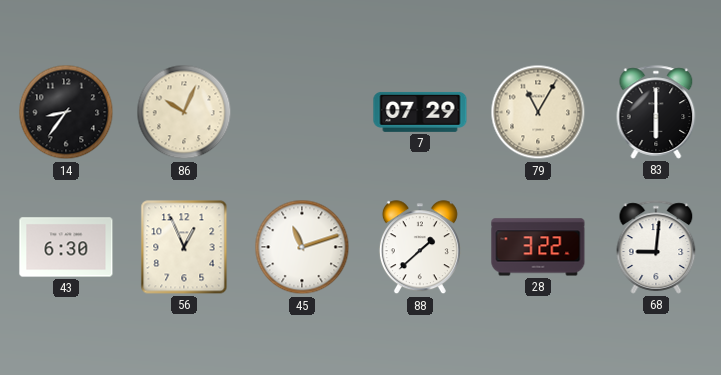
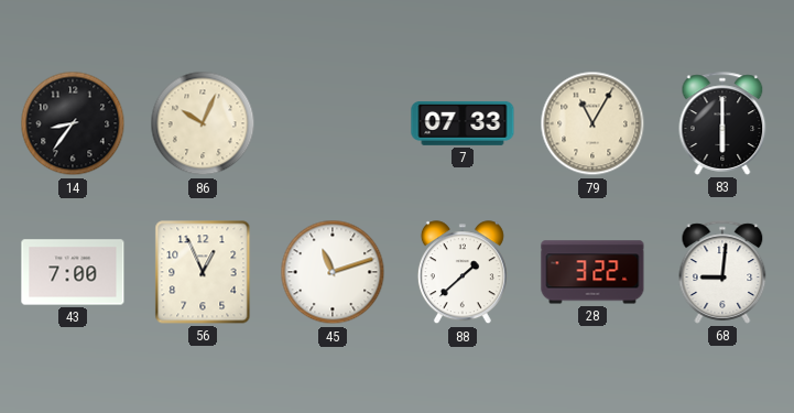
7: 07:29 -> 07:33 (463, 123)
43: 6:30 -> 7:00 (73, 272)
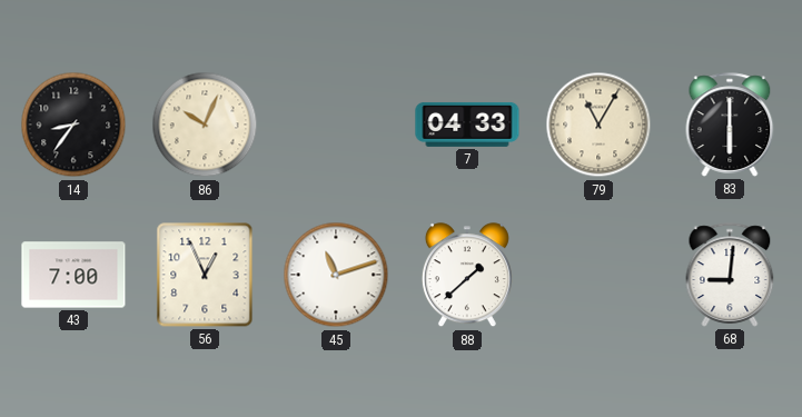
7: 07:33 -> 04:33 (467, 125)
28: 3:22 -> none (592, 272)
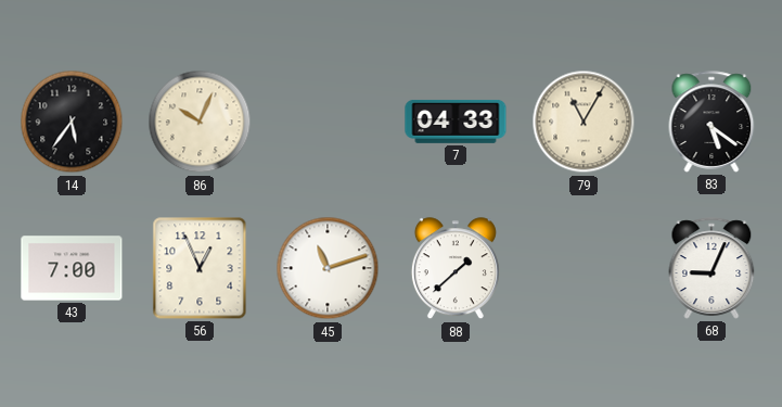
14: 8:36 -> 5:36 (72, 122)
83: 6:00 -> 5:21 (712, 122)
68: 9:01 -> 9:04 (712, 268)
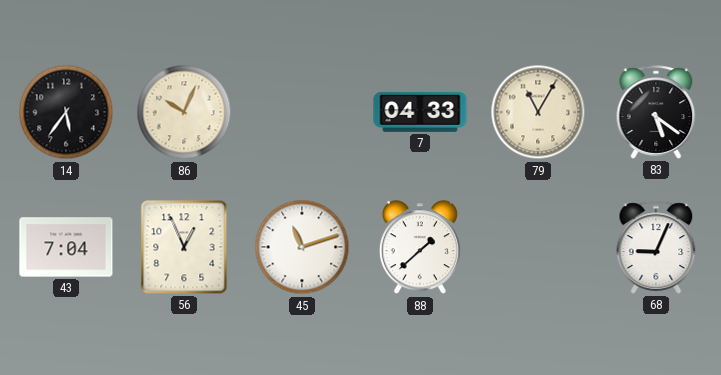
43: 7:00 -> 7:04 (66, 247)
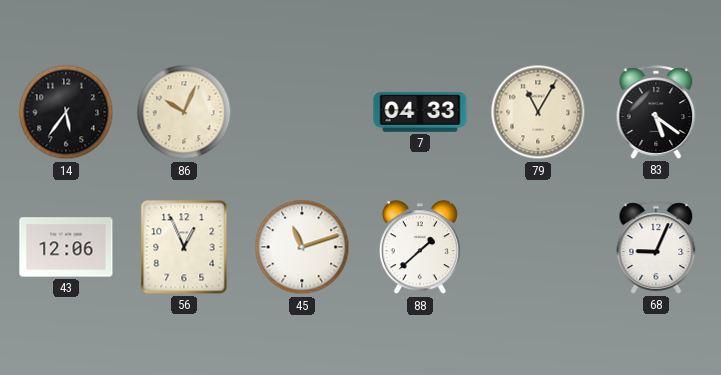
43: 7:04 -> 12:06 (66, 247)
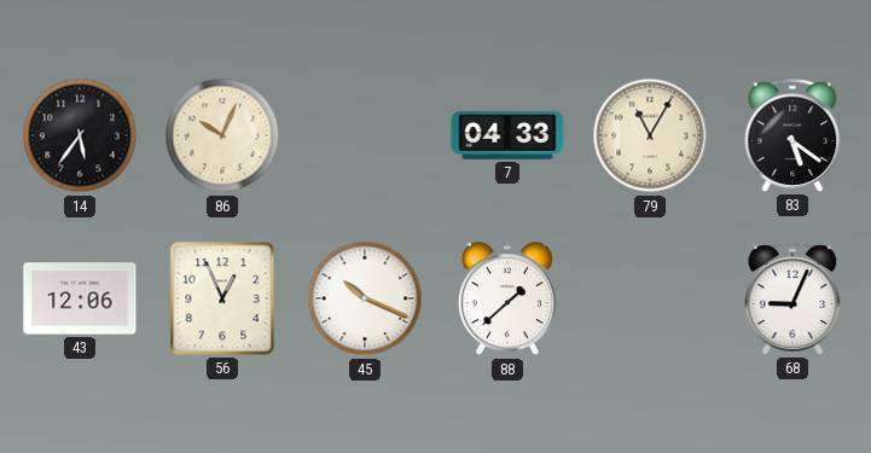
45: 11:12 -> 10:19 (365, 298)
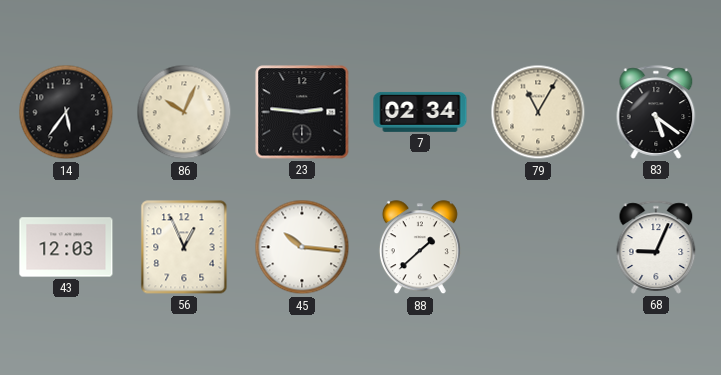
23: none -> 2:46 (302, 112)
7: 04:33 -> 02:34 (420, 112)
43: 12:06 -> 12:03 (66, 247)
45: 10:19 -> 10:16 (302, 247)
